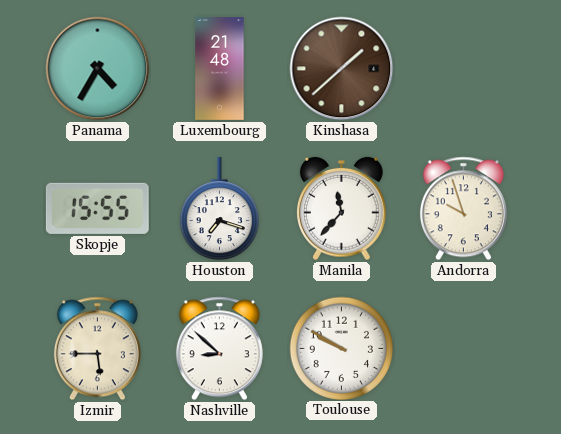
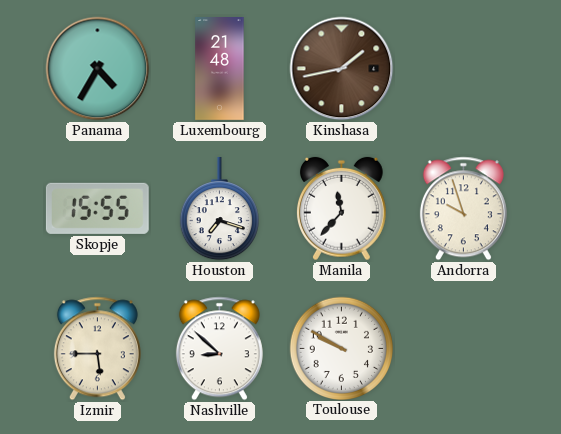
Kinshasa: 1:38 -> 1:43 (342, 69)
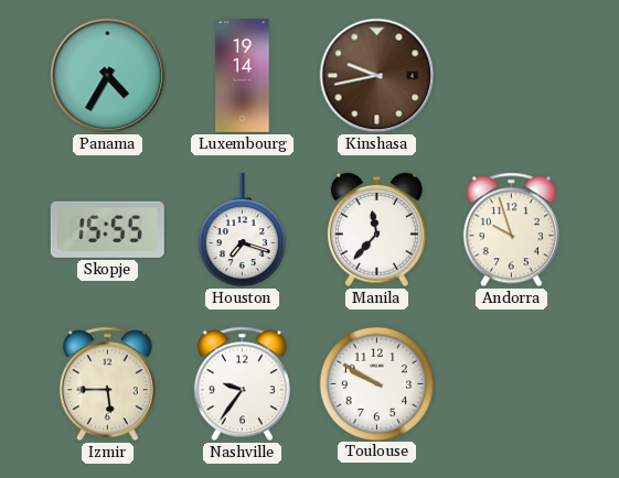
Luxembourg: 21:48 -> 19:14 (243, 76)
Kinshasa: 1:43 -> 9:43 (377, 76)
Nashville: 8:52 -> 9:36 (242, 384)
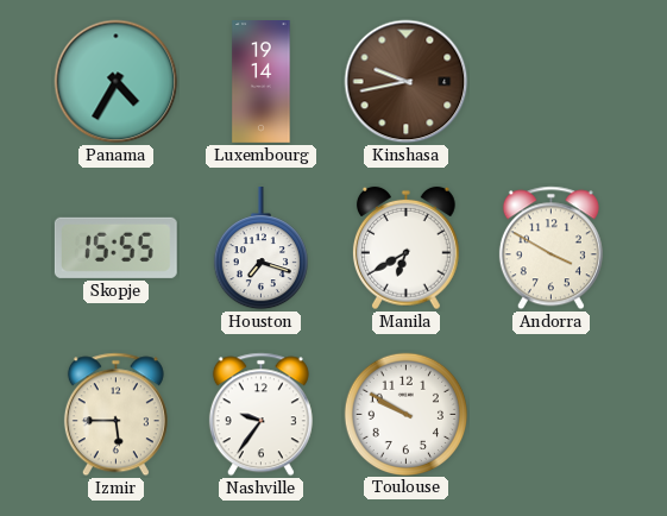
Manila: 11:37 -> 6:40 (407, 248)
Andorra: 9:57 -> 3:50 (550, 248)
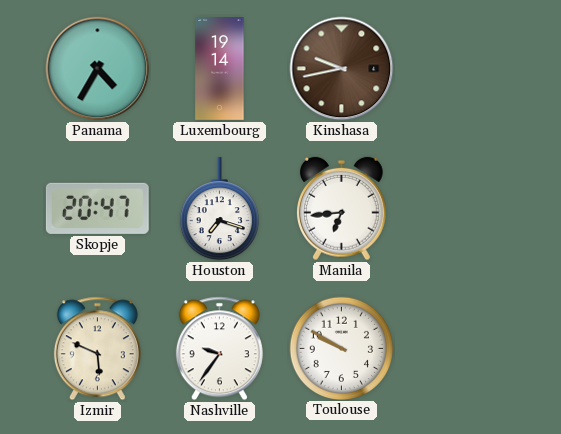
Skopje: 15:55 -> 20:47 (97, 208)
Manila: 6:40 -> 6:44 (342, 209)
Andorra: 3:50 -> none (550, 248)
Izmir: 5:45 -> 5:49 (97, 349)
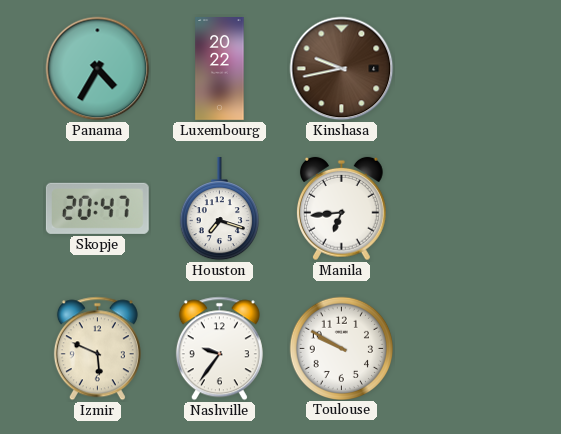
Luxembourg: 19:14 -> 20:22 (220, 69)
